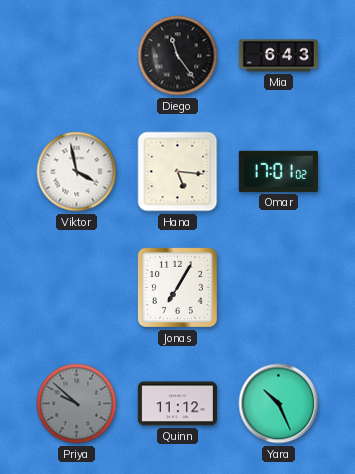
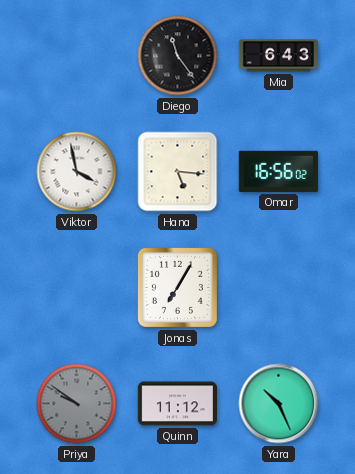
Omar: 17:01 -> 16:56 (278, 171)
Priya: 9:52 -> 9:51 (77, 404)
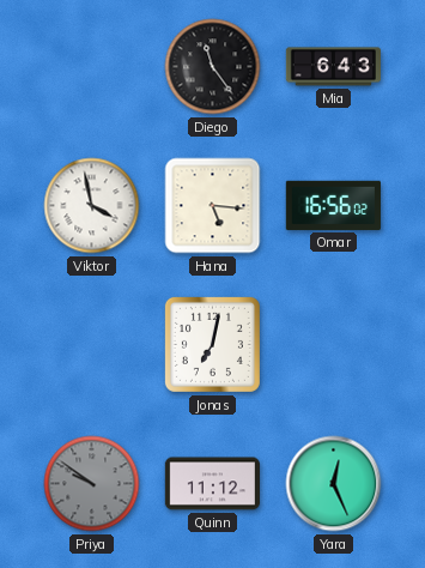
Jonas: 7:05 -> 7:02 (212, 344)
Yara: 10:26 -> 12:26 (334, 484)
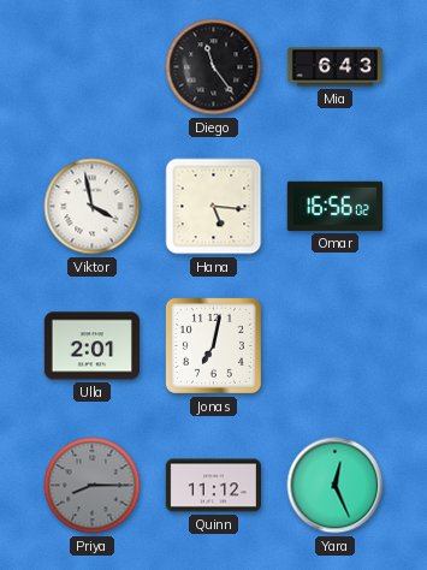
Ulla: none -> 2:01 (91, 346)
Priya: 9:51 -> 8:15 (93, 486)
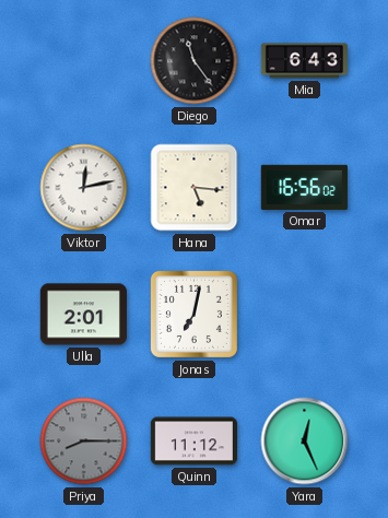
Viktor: 3:58 -> 12:13 (84, 188)
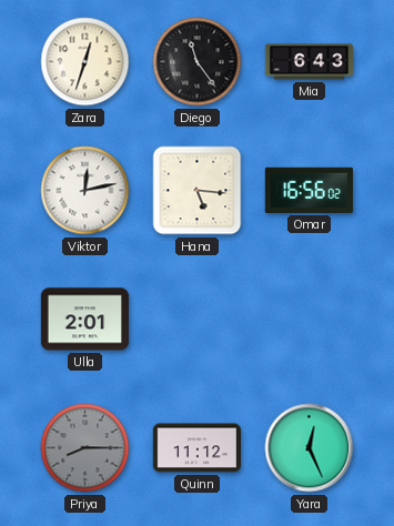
Zara: none -> 12:33 (85, 62)
Jonas: 7:02 -> none (193, 314)
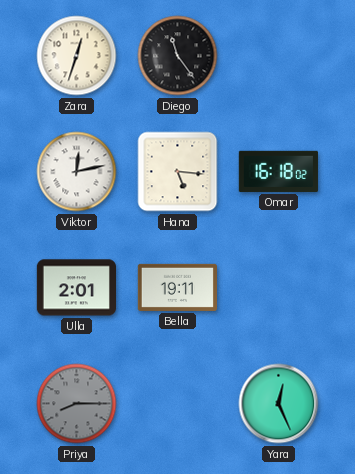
Mia: 6:43 -> none (309, 62)
Omar: 16:56 -> 16:18 (278, 171)
Bella: none -> 19:11 (177, 287)
Quinn: 11:12 -> none (196, 448)
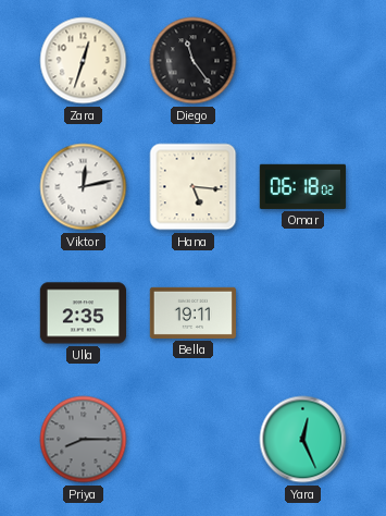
Omar: 16:18 -> 06:18 (302, 186)
Ulla: 2:01 -> 2:35 (83, 314)
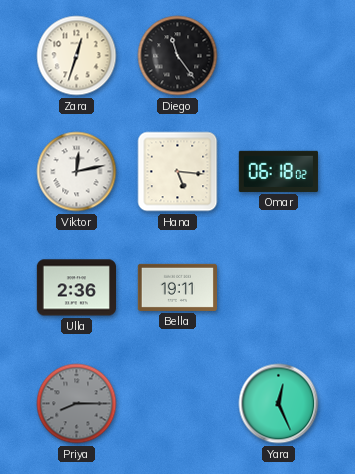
Ulla: 2:35 -> 2:36 (76, 288)
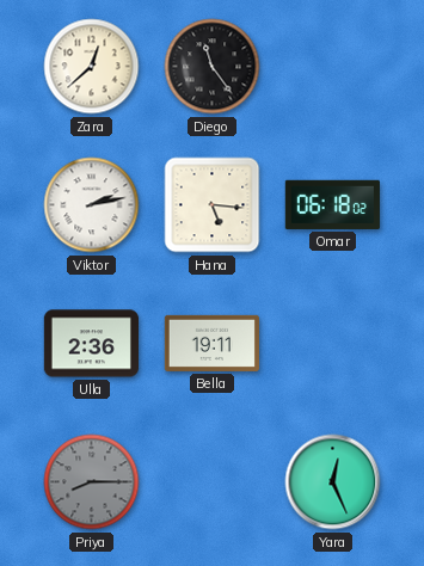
Zara: 12:33 -> 12:38 (92, 67)
Viktor: 12:13 -> 2:13 (92, 205)
